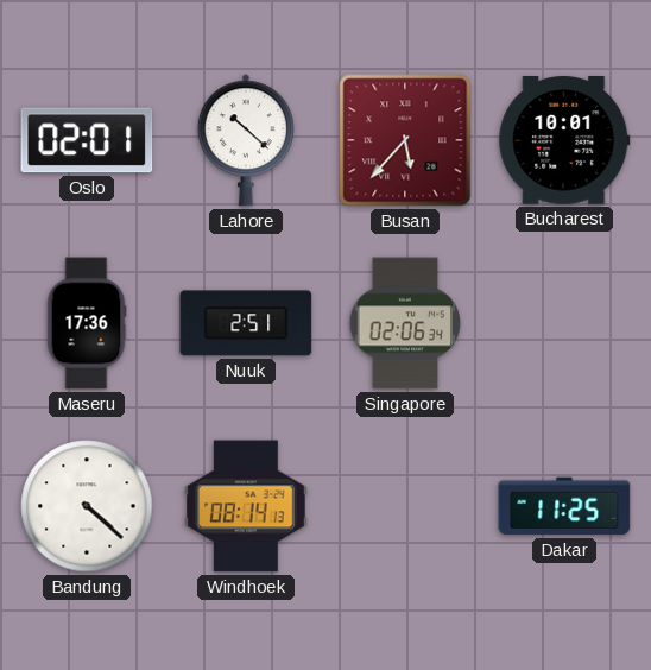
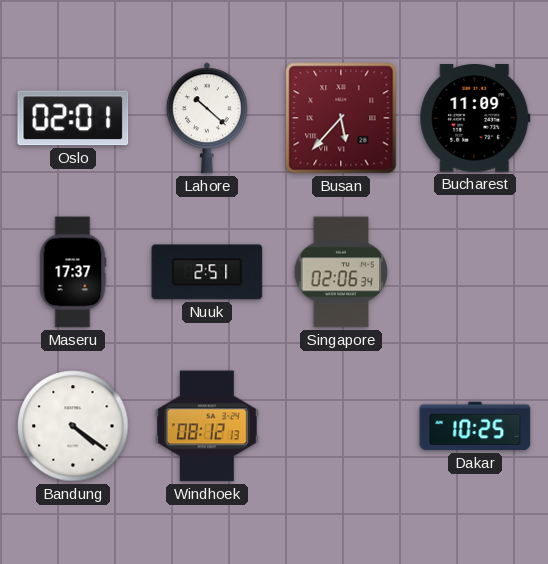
Bucharest: 10:01 -> 11:09 (475, 118)
Maseru: 17:36 -> 17:37 (73, 272)
Bandung: 4:22 -> 4:21 (73, 426)
Windhoek: 08:14 -> 08:12 (208, 426)
Dakar: 11:25 -> 10:25 (475, 426)
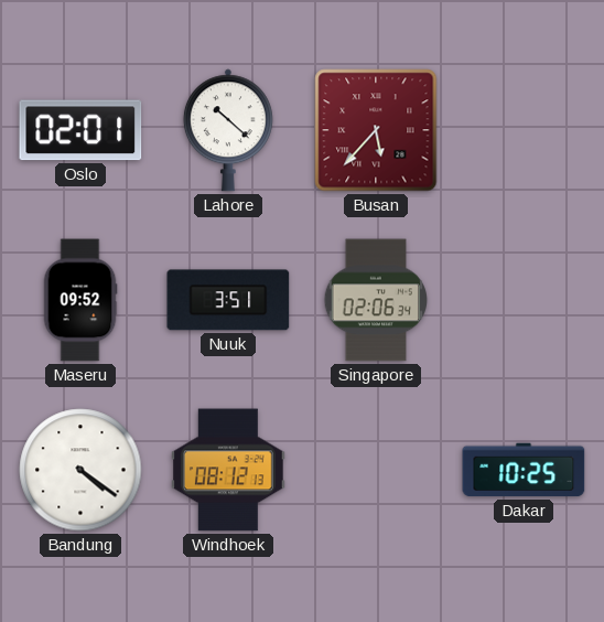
Bucharest: 11:09 -> none (475, 118)
Maseru: 17:37 -> 09:52 (80, 300)
Nuuk: 2:51 -> 3:51 (228, 300)
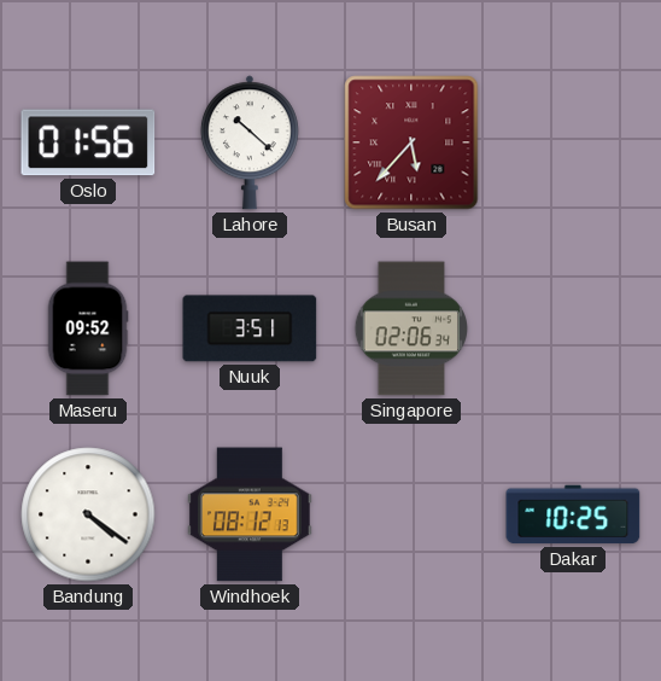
Oslo: 02:01 -> 01:56 (88, 142)
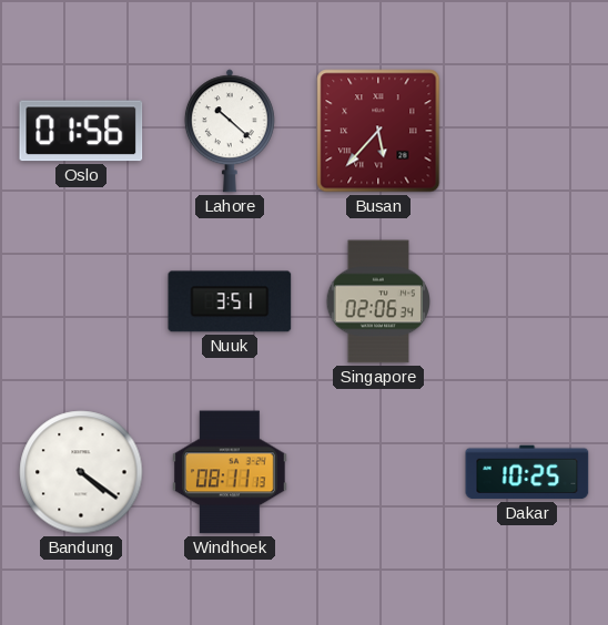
Maseru: 09:52 -> none (88, 328)
Windhoek: 08:12 -> 08:11 (231, 472)
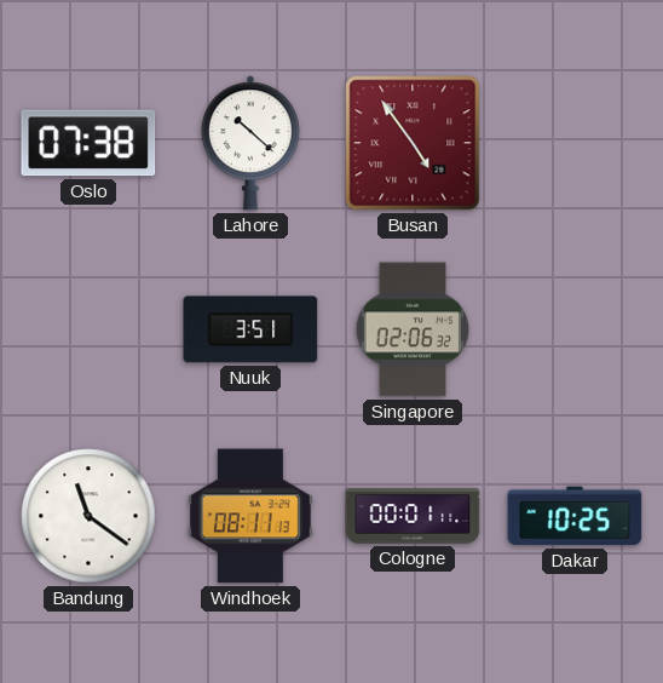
Oslo: 01:56 -> 07:38 (88, 143)
Busan: 5:37 -> 4:54 (413, 143)
Singapore: 02:06:34 -> 02:06:32 (413, 329)
Bandung: 4:21 -> 11:21 (88, 516)
Cologne: none -> 00:01 (413, 516)
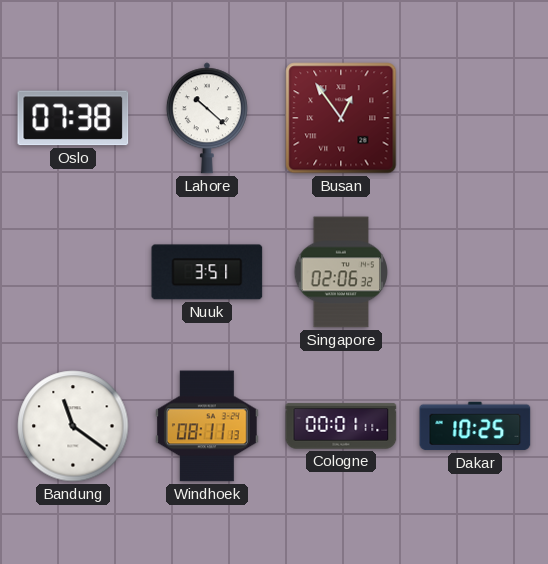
Busan: 4:54 -> 12:54 (341, 118)
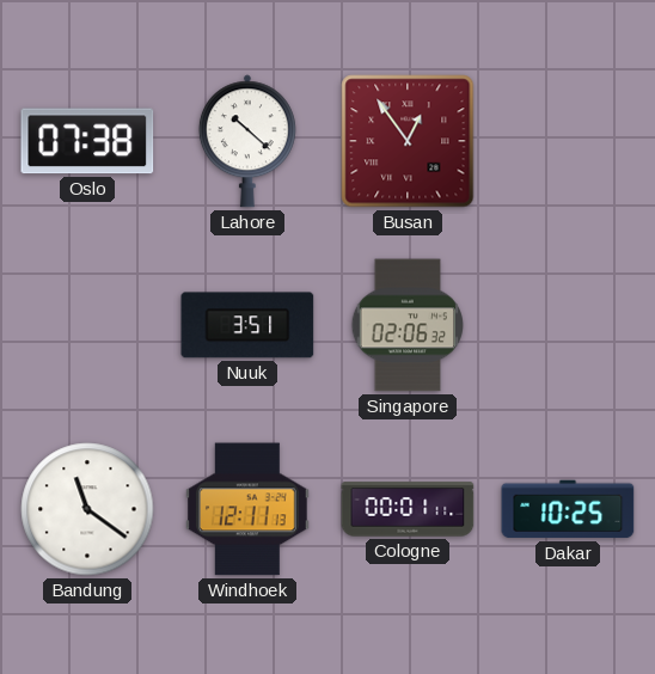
Windhoek: 08:11 -> 12:11 (249, 509)
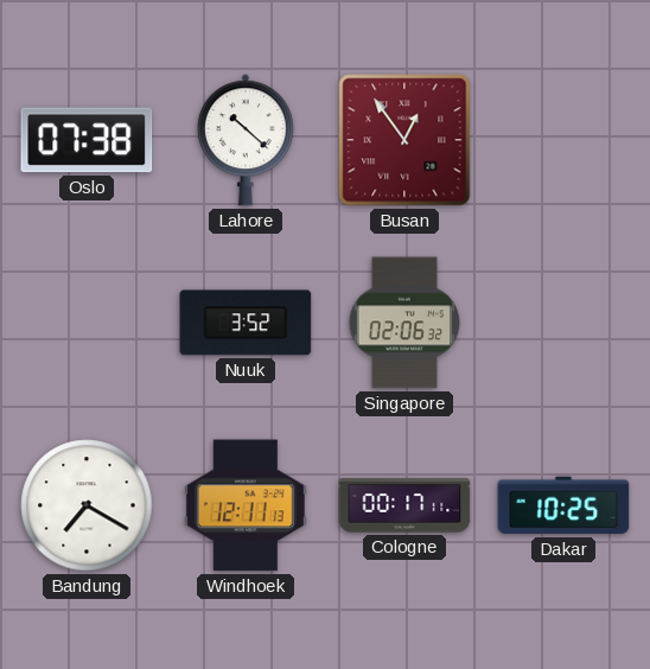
Nuuk: 3:51 -> 3:52 (246, 323)
Bandung: 11:21 -> 7:20 (87, 505)
Cologne: 00:01 -> 00:17 (404, 505)
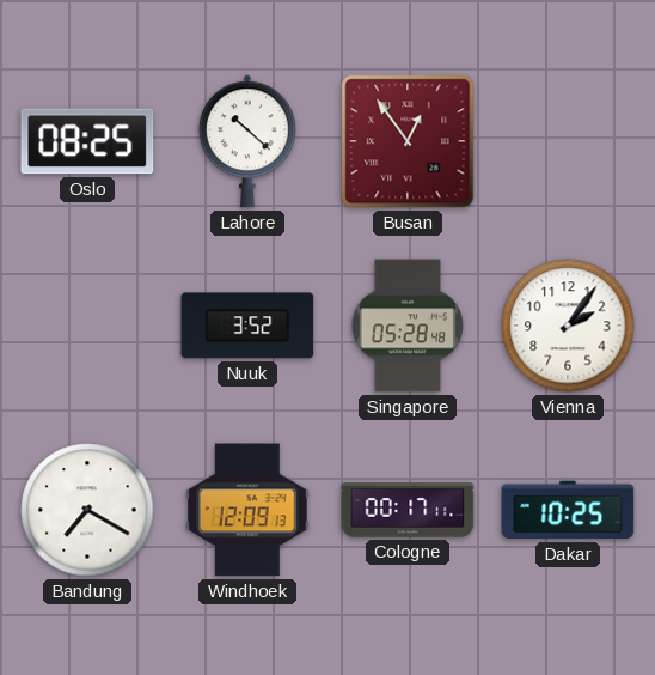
Oslo: 07:38 -> 08:25 (87, 141)
Singapore: 02:06 -> 05:28 (408, 326)
Vienna: none -> 2:06 (568, 326)
Windhoek: 12:11 -> 12:09 (249, 510)
